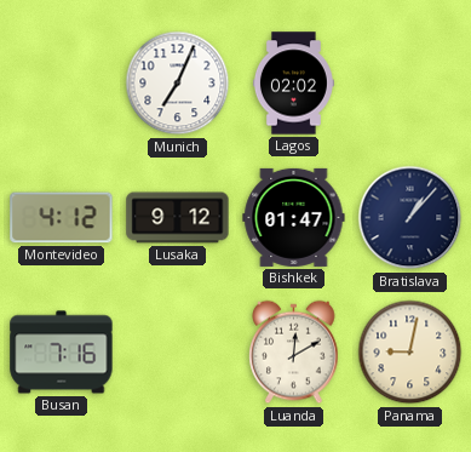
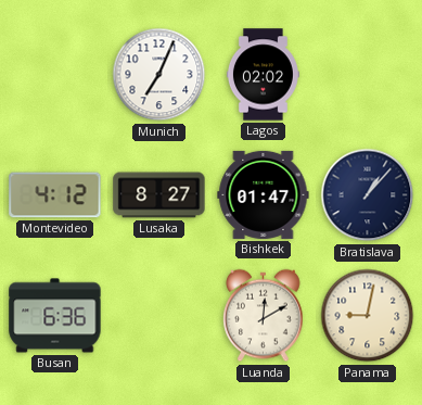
Lusaka: 9:12 -> 8:27 (159, 195)
Busan: 7:16 -> 6:36 (55, 316)
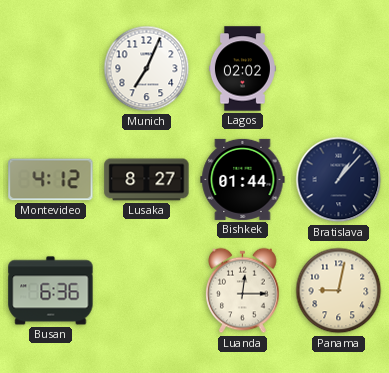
Bishkek: 01:47 -> 01:44 (243, 179)
Luanda: 12:10 -> 12:15 (243, 291)
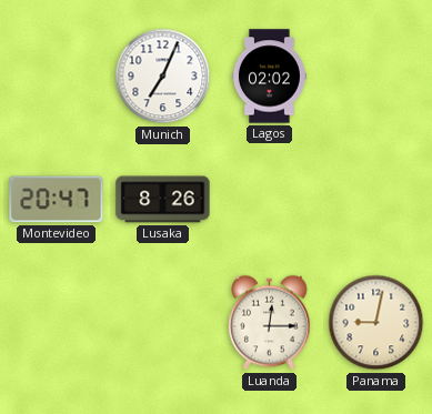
Montevideo: 4:12 -> 20:47 (57, 200)
Lusaka: 8:27 -> 8:26 (163, 200)
Bishkek: 01:44 -> none (243, 179)
Bratislava: 1:07 -> none (339, 180)
Busan: 6:36 -> none (51, 291)
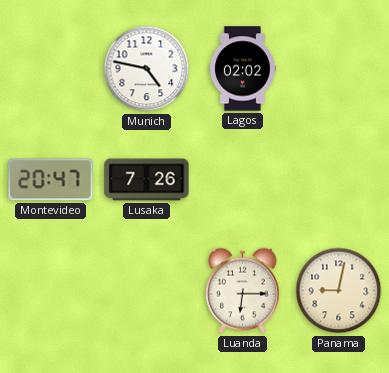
Munich: 7:04 -> 4:47 (147, 69)
Lusaka: 8:26 -> 7:26 (147, 180)
Luanda: 12:15 -> 6:15 (243, 291)
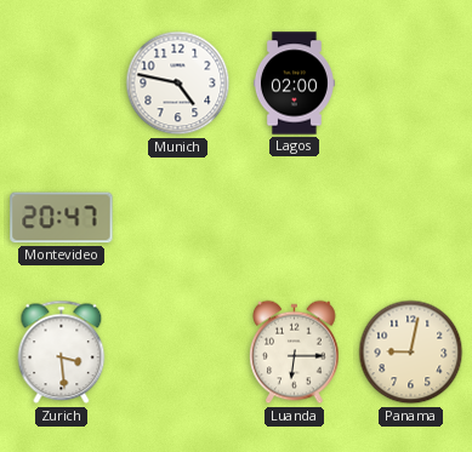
Lagos: 02:02 -> 02:00 (294, 84)
Lusaka: 7:26 -> none (147, 180)
Zurich: none -> 3:29 (62, 353)
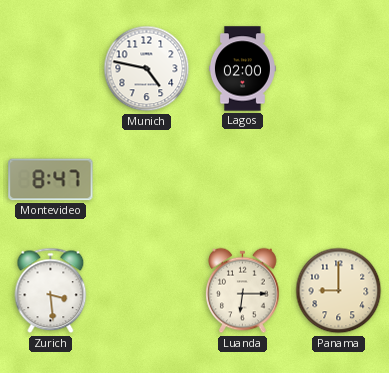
Montevideo: 20:47 -> 8:47 (51, 180)
Panama: 9:02 -> 9:00 (339, 291)
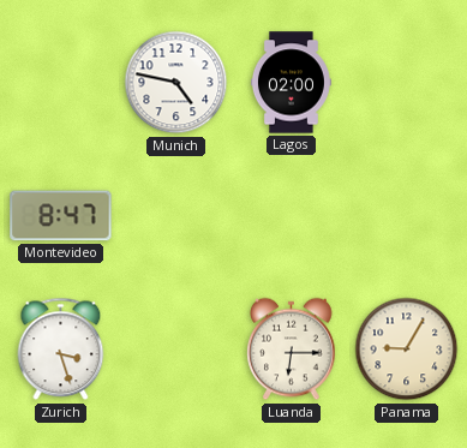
Zurich: 3:29 -> 3:27 (61, 350)
Panama: 9:00 -> 9:05 (407, 350)
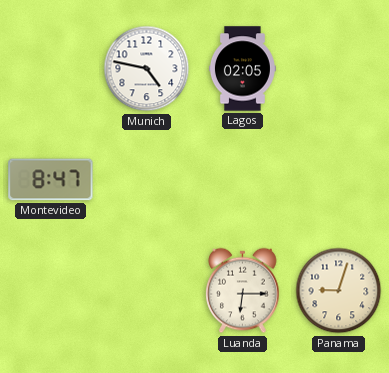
Lagos: 02:00 -> 02:05 (242, 69)
Zurich: 3:27 -> none (61, 350)
Panama: 9:05 -> 9:03 (339, 291)
